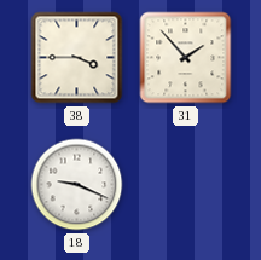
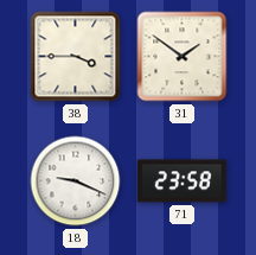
31: 1:53 -> 1:51 (183, 57)
71: none -> 23:58 (181, 181)
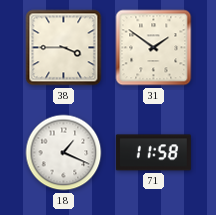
18: 9:19 -> 1:19 (64, 153)
71: 23:58 -> 11:58 (153, 153)
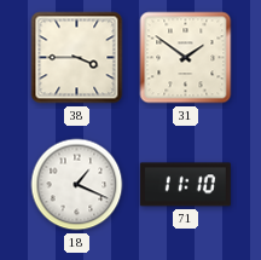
71: 11:58 -> 11:10 (185, 185)
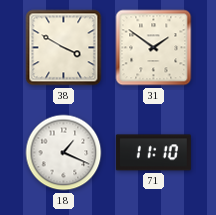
38: 3:45 -> 3:50 (64, 48)
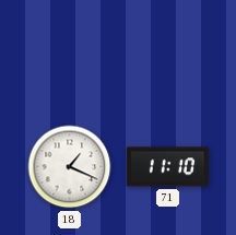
38: 3:50 -> none (64, 48)
31: 1:51 -> none (154, 48)
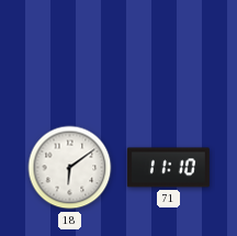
18: 1:19 -> 6:09 (70, 168)
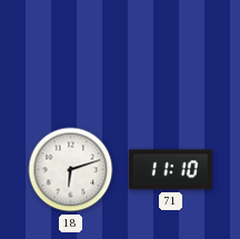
18: 6:09 -> 6:12 (71, 170)
